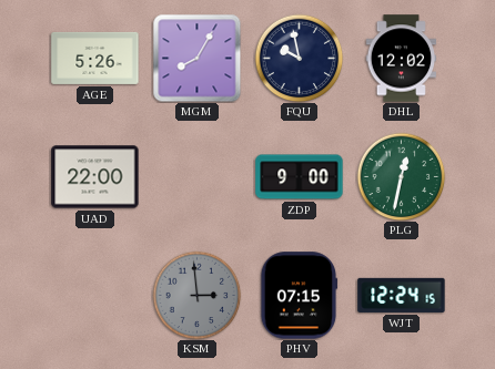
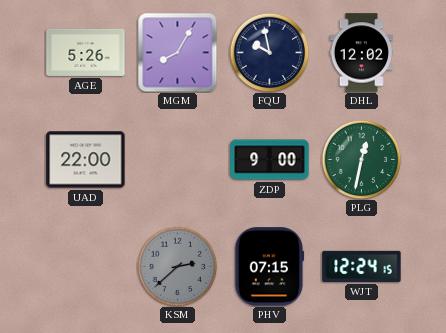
KSM: 2:59 -> 2:38 (177, 266)
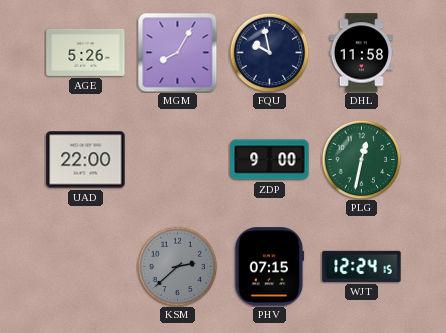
DHL: 12:02 -> 11:58 (362, 53)
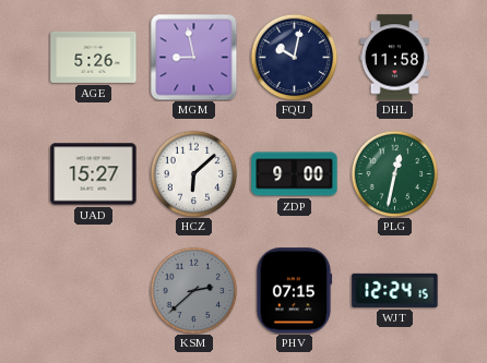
MGM: 8:05 -> 8:58 (193, 57)
FQU: 9:58 -> 10:02 (294, 57)
UAD: 22:00 -> 15:27 (94, 174)
HCZ: none -> 6:08 (193, 173)
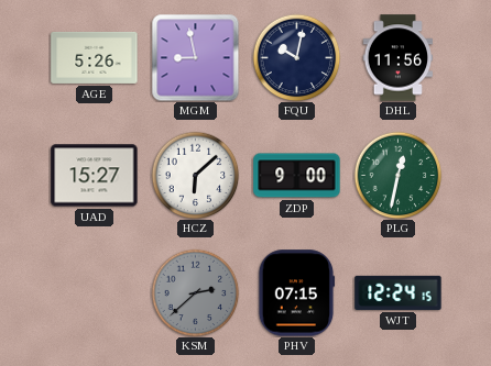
DHL: 11:58 -> 11:56 (399, 58)
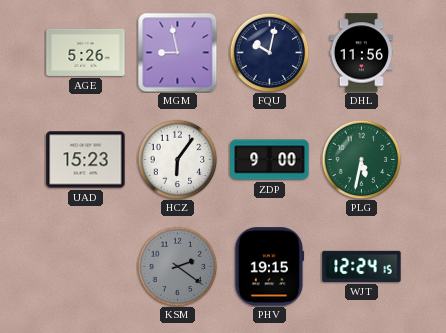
UAD: 15:27 -> 15:23 (86, 160)
HCZ: 6:08 -> 6:06 (177, 159)
PLG: 12:32 -> 5:32 (361, 159)
KSM: 2:38 -> 2:21 (177, 266)
PHV: 07:15 -> 19:15 (269, 267)
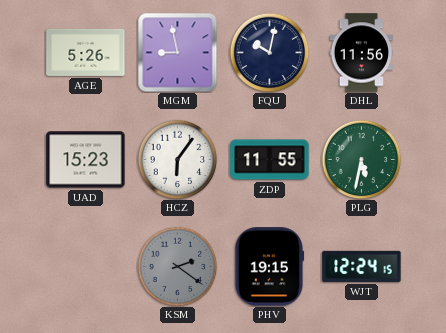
ZDP: 9:00 -> 11:55 (270, 160)
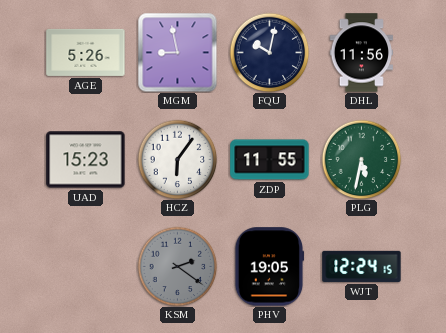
PHV: 19:15 -> 19:05 (269, 267)
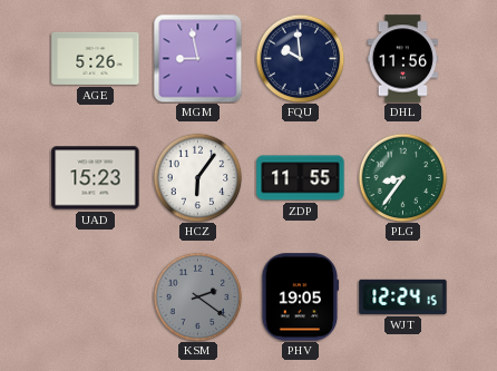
FQU: 10:02 -> 9:59 (300, 58)
PLG: 5:32 -> 8:36 (402, 177)
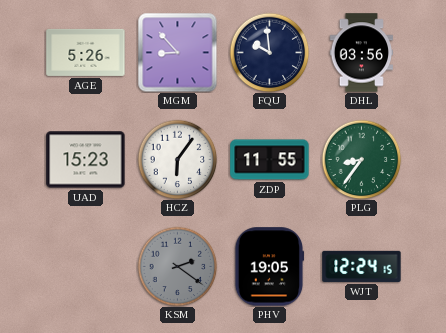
MGM: 8:58 -> 8:53 (177, 52)
DHL: 11:56 -> 03:56 (362, 53)
